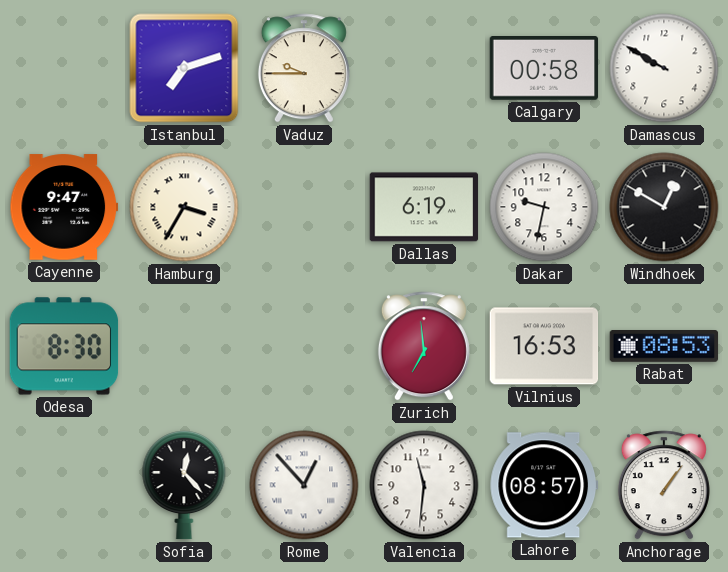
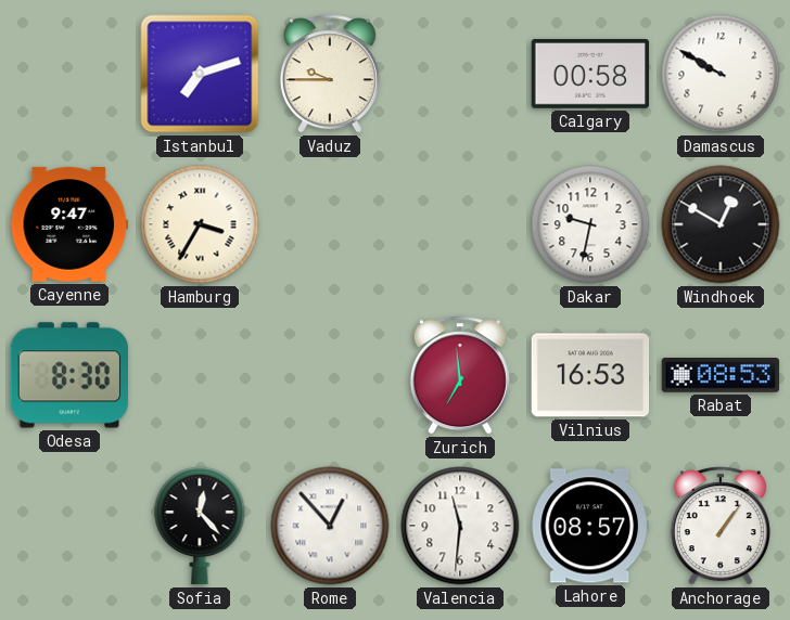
Dallas: 6:19 -> none (424, 207)
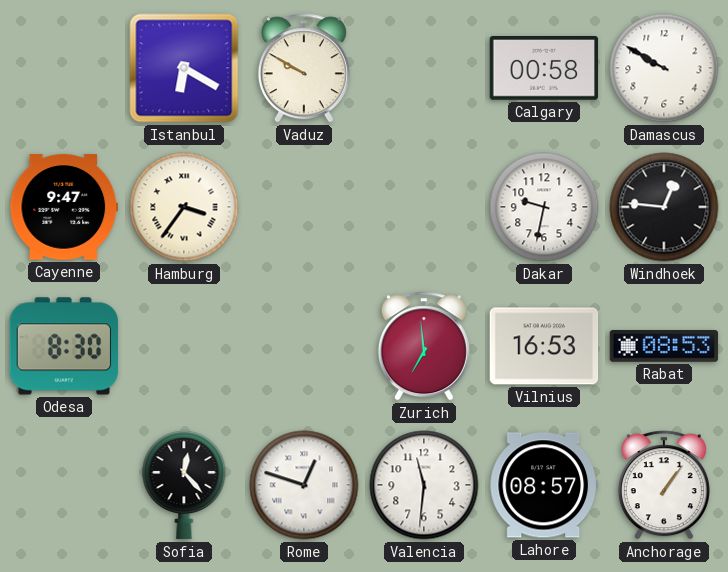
Istanbul: 7:12 -> 6:20 (184, 68)
Vaduz: 9:45 -> 9:50 (304, 68)
Hamburg: 3:35 -> 3:36 (184, 207)
Windhoek: 12:50 -> 12:46 (664, 207)
Rome: 12:53 -> 12:48 (304, 485)
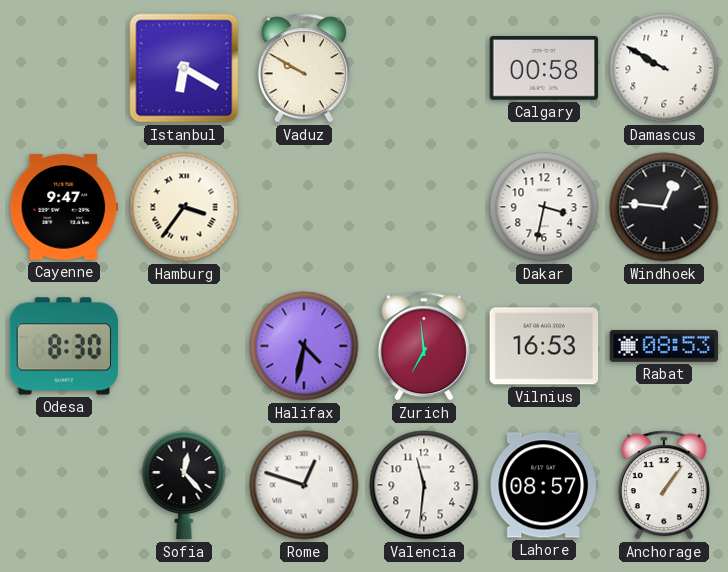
Dakar: 9:32 -> 3:32 (544, 207)
Halifax: none -> 4:32 (304, 346)
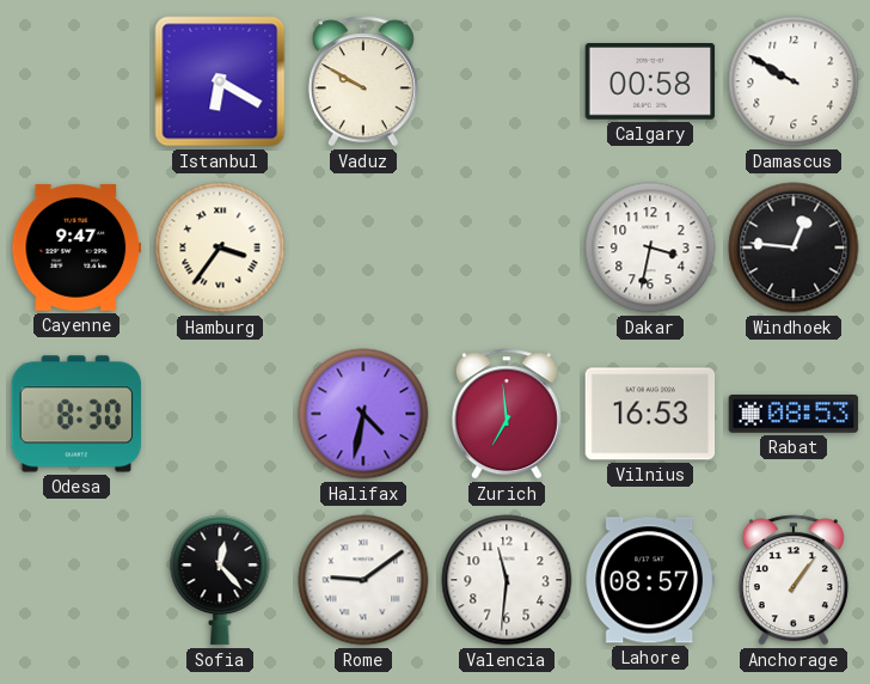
Rome: 12:48 -> 9:09 (363, 580)
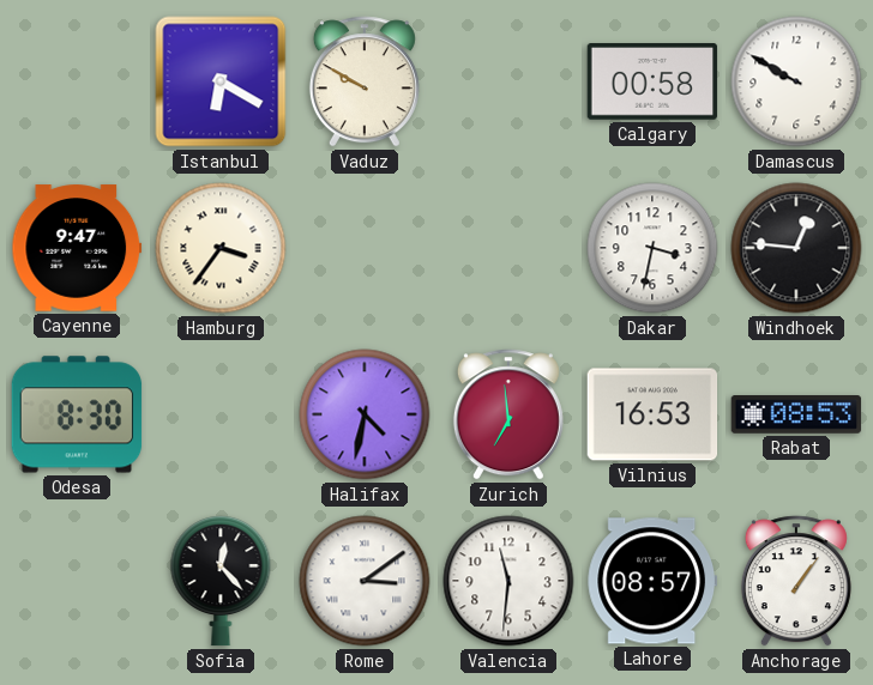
Rome: 9:09 -> 3:09 (365, 581)
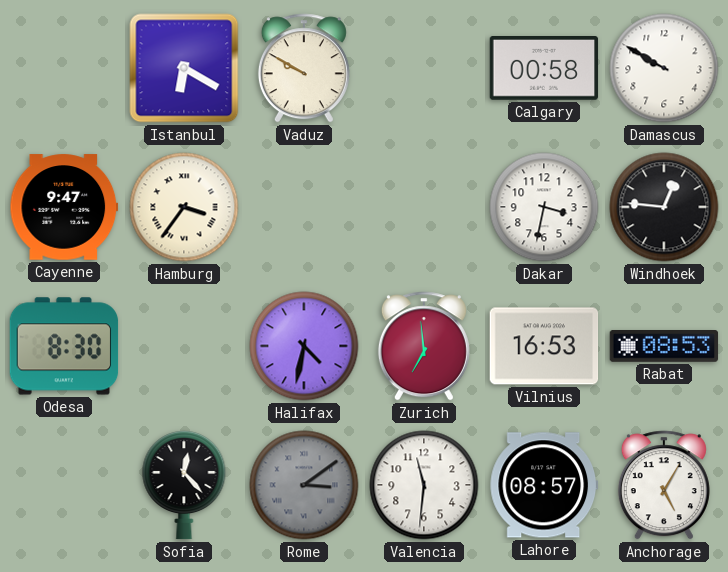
Rome dial: white -> grey (304, 485)
Anchorage: 1:06 -> 5:05 (664, 485)
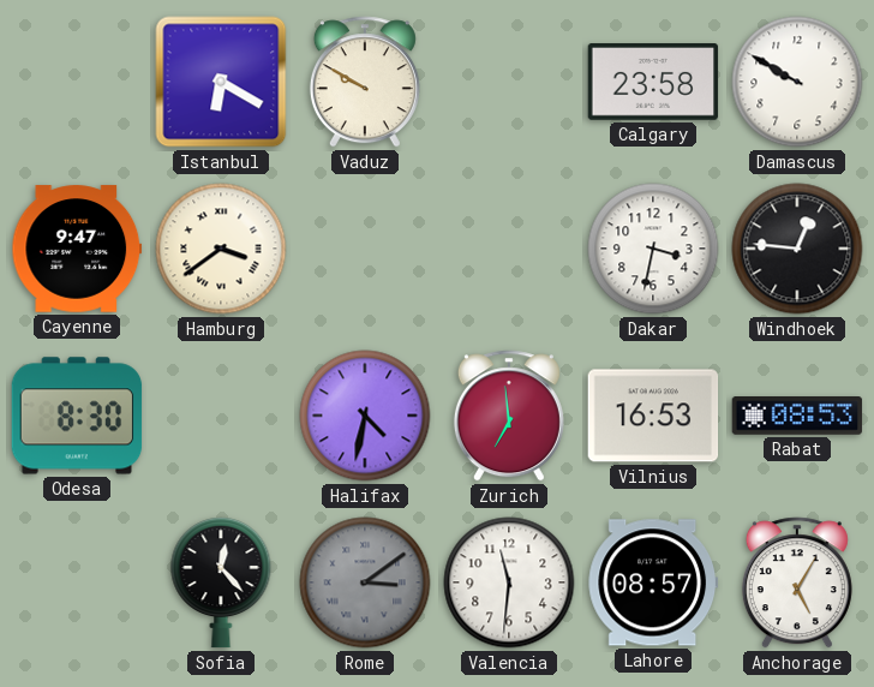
Calgary: 00:58 -> 23:58 (653, 83)
Hamburg: 3:36 -> 3:39 (221, 249)
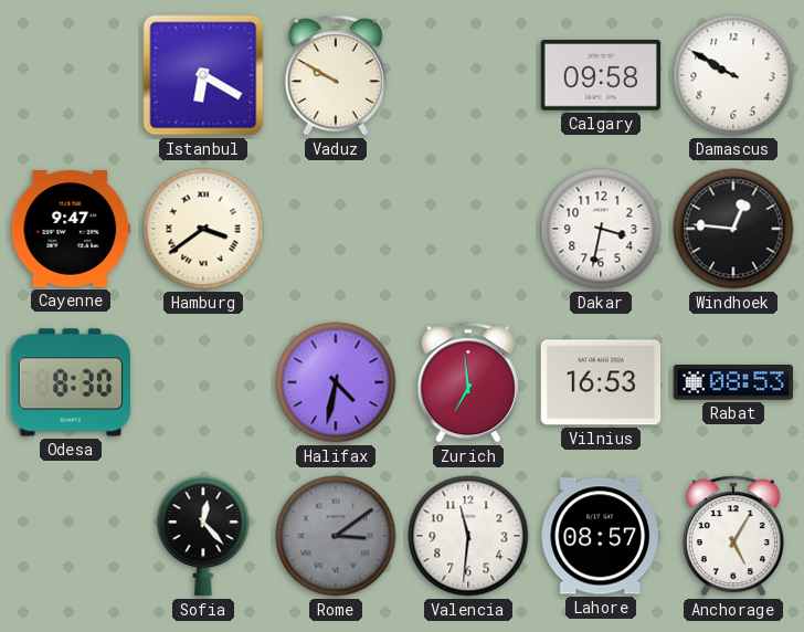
Calgary: 23:58 -> 09:58 (601, 76)
